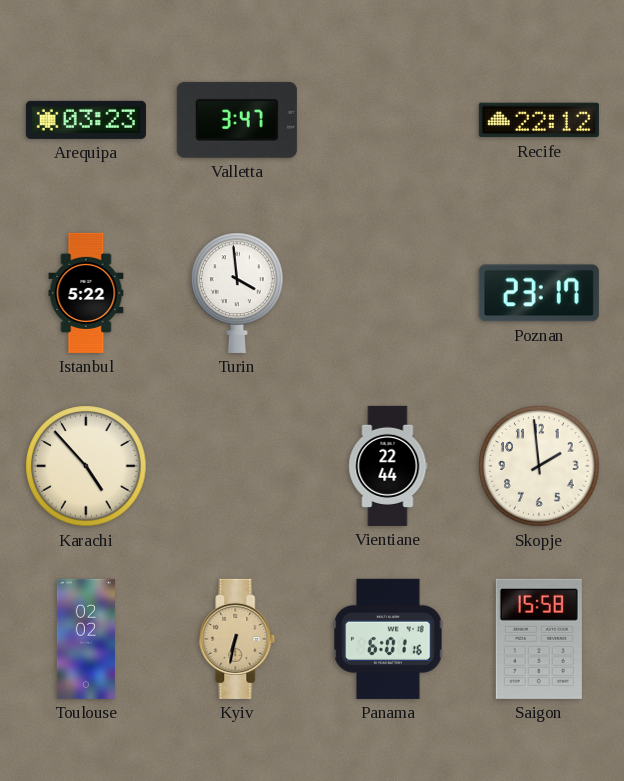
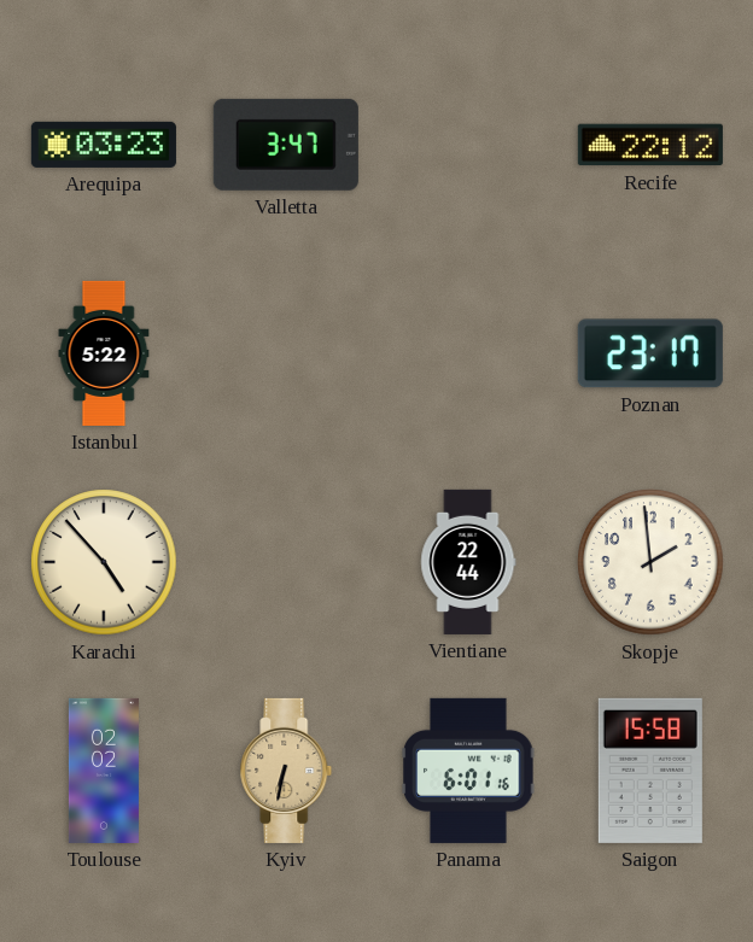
Turin: 3:59 -> none (237, 293)
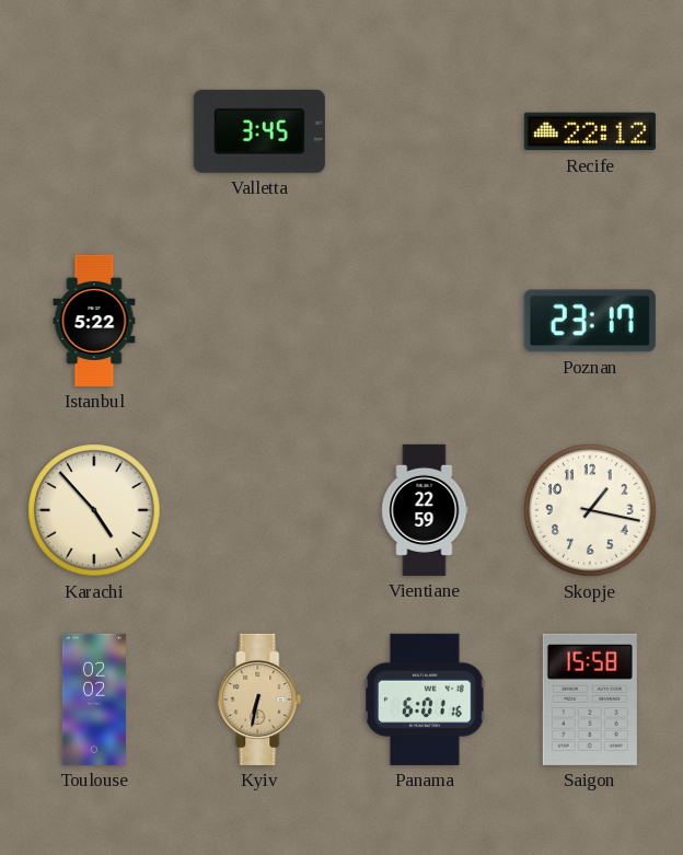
Arequipa: 03:23 -> none (104, 145)
Valletta: 3:47 -> 3:45 (259, 131)
Vientiane: 22:44 -> 22:59 (425, 510)
Skopje: 1:59 -> 1:17 (590, 510)
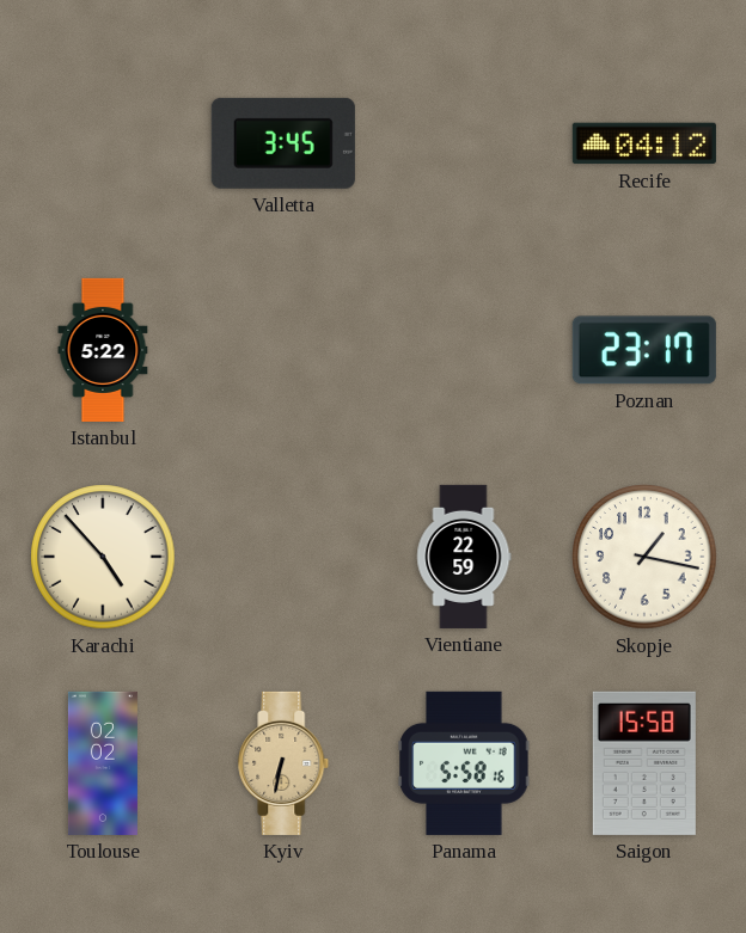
Recife: 22:12 -> 04:12 (644, 143)
Panama: 6:01 -> 5:58 (464, 763)
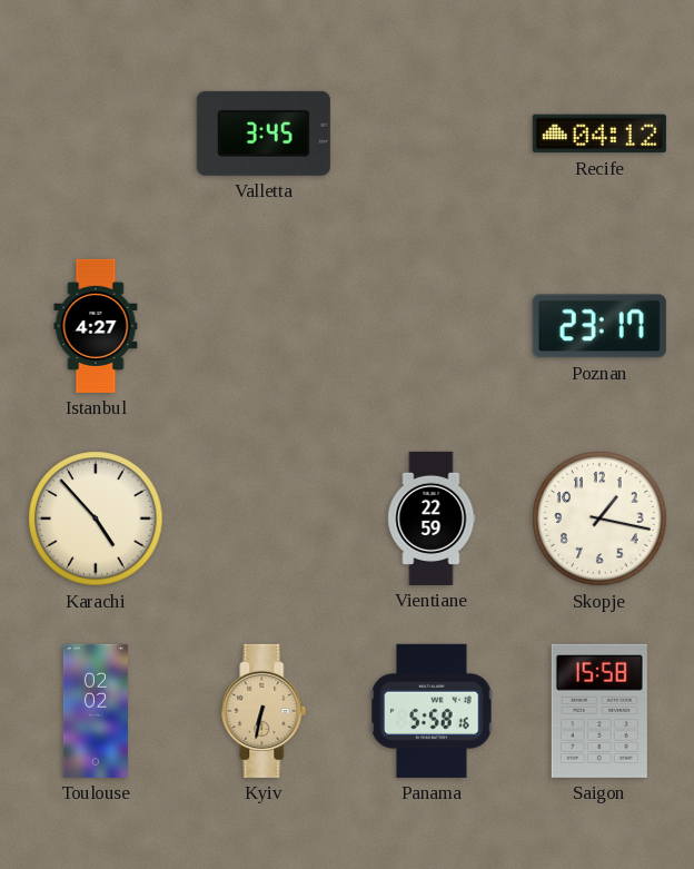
Istanbul: 5:22 -> 4:27 (96, 326)
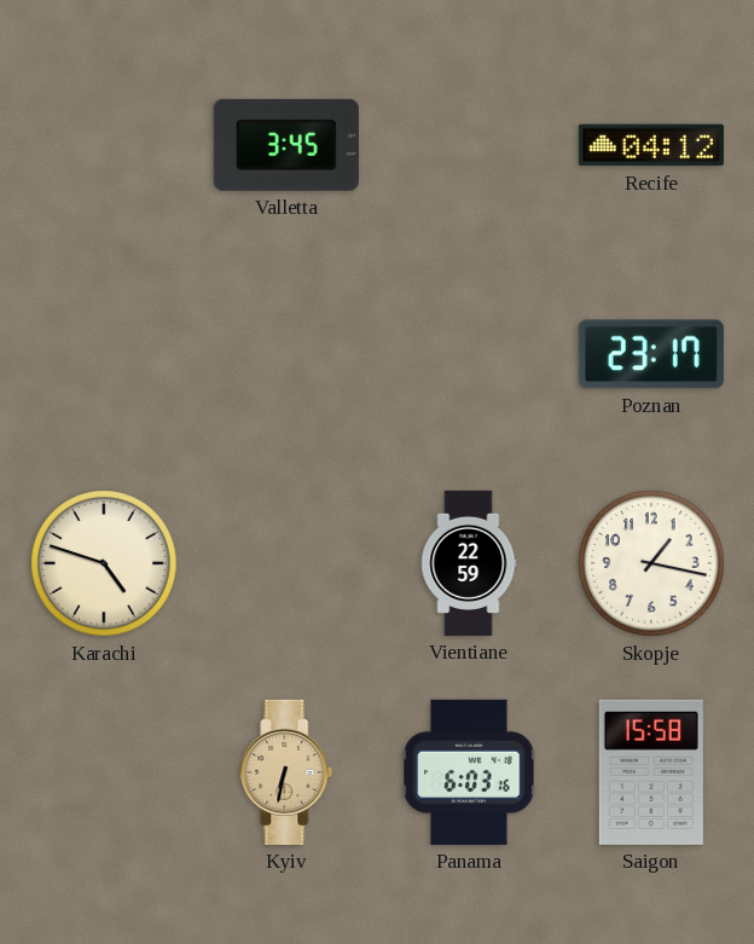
Istanbul: 4:27 -> none (96, 326)
Karachi: 4:53 -> 4:48 (104, 563)
Toulouse: 02:02 -> none (96, 711)
Panama: 5:58 -> 6:03 (469, 772)
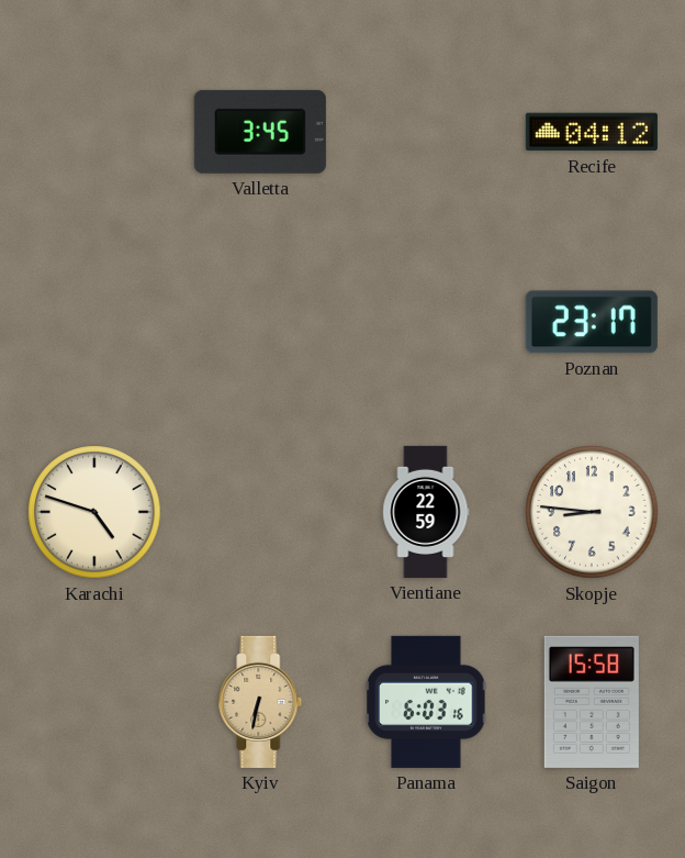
Skopje: 1:17 -> 8:46 (592, 512)
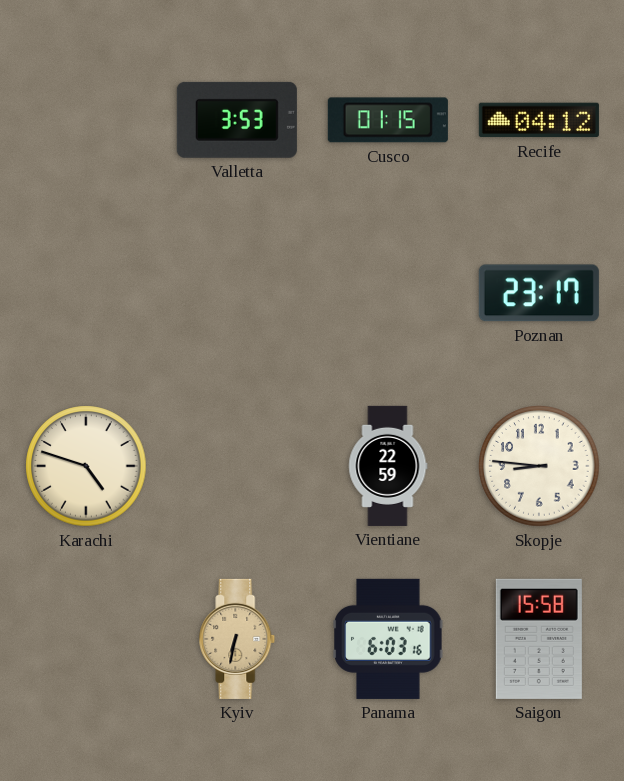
Valletta: 3:45 -> 3:53 (237, 120)
Cusco: none -> 01:15 (388, 120)
